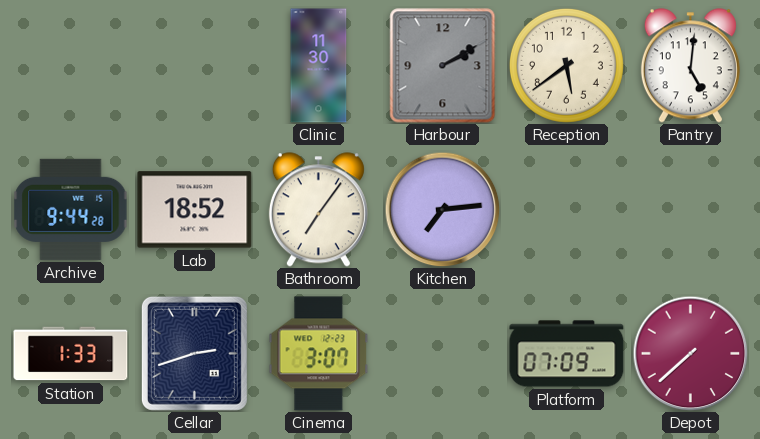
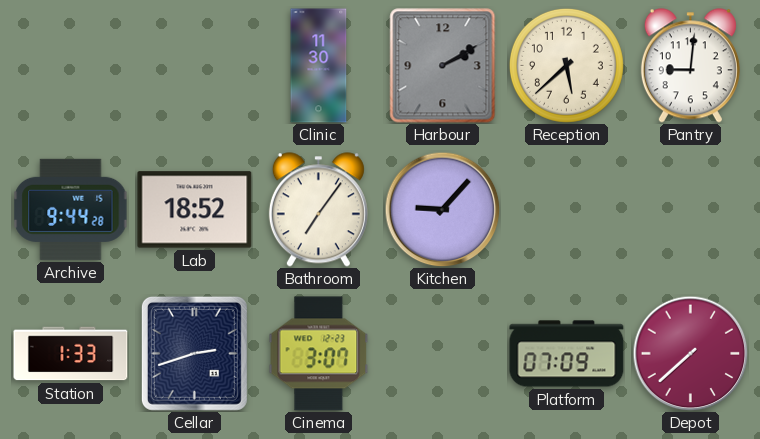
Reception: 5:39 -> 5:38 (566, 65)
Pantry: 5:01 -> 9:01 (690, 66)
Kitchen: 7:14 -> 9:07 (442, 209)
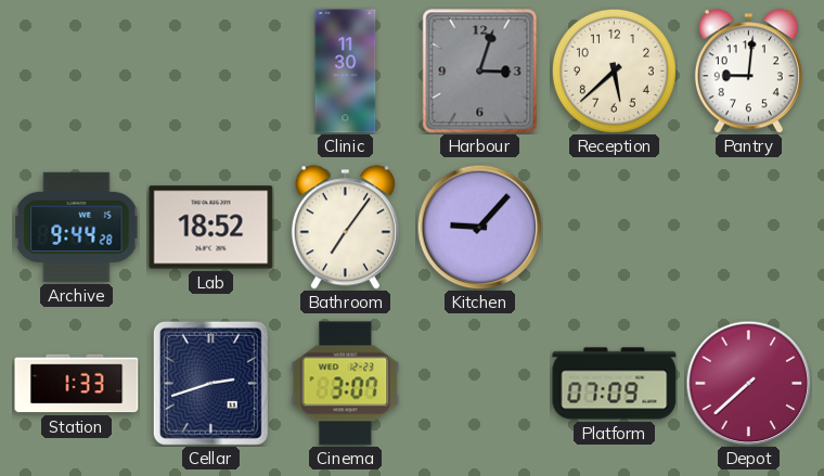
Harbour: 2:10 -> 3:03 (480, 72)
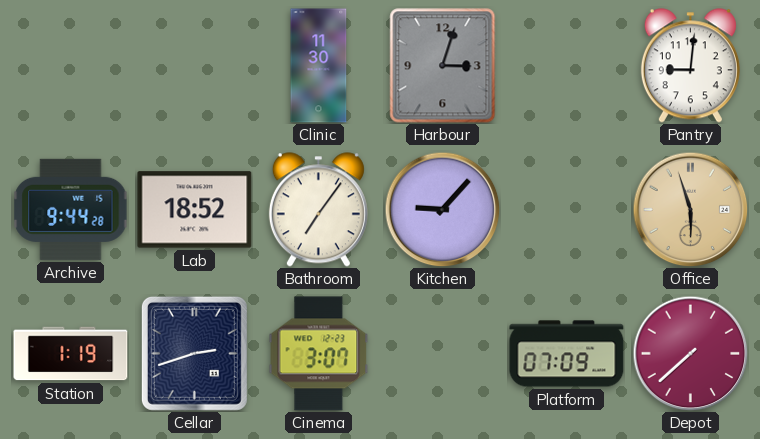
Reception: 5:38 -> none (614, 70)
Office: none -> 5:57 (690, 209)
Station: 1:33 -> 1:19 (71, 354)
